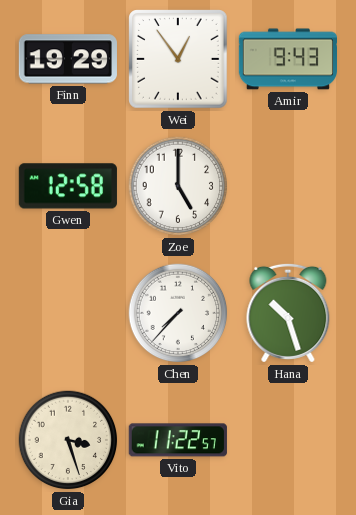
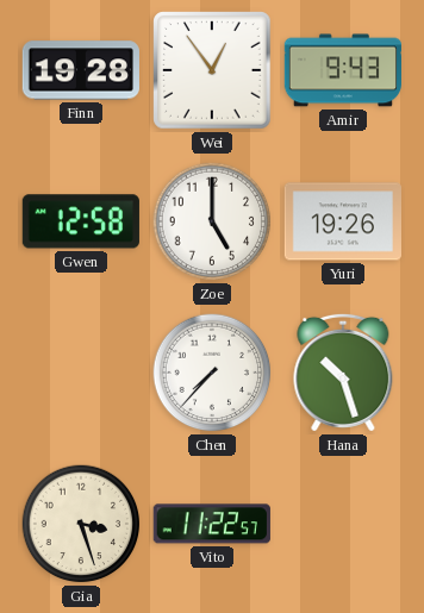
Finn: 19:29 -> 19:28 (81, 70)
Yuri: none -> 19:26 (343, 221)
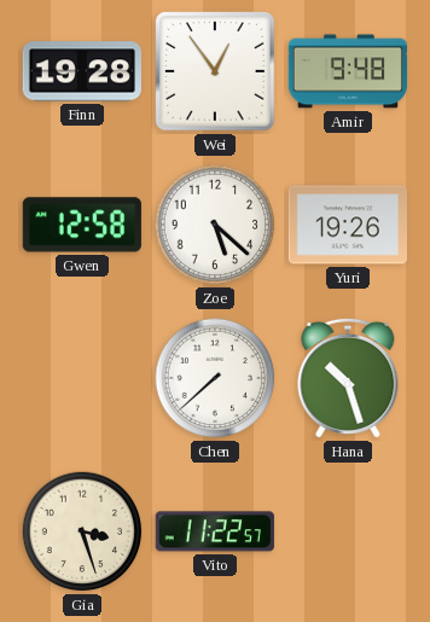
Amir: 9:43 -> 9:48 (347, 71)
Zoe: 5:00 -> 5:22 (215, 225)
Chen: 7:37 -> 7:38 (215, 378)
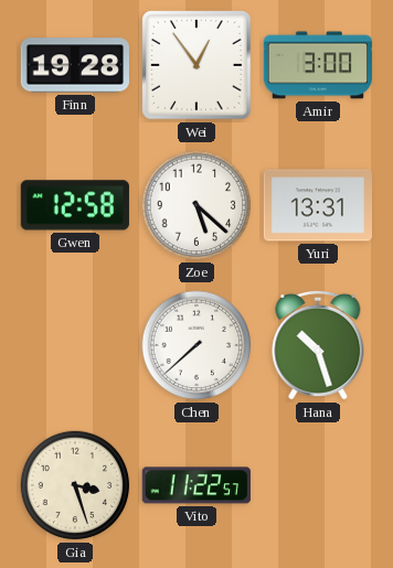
Amir: 9:48 -> 3:00 (317, 65)
Yuri: 19:26 -> 13:31 (318, 205)
